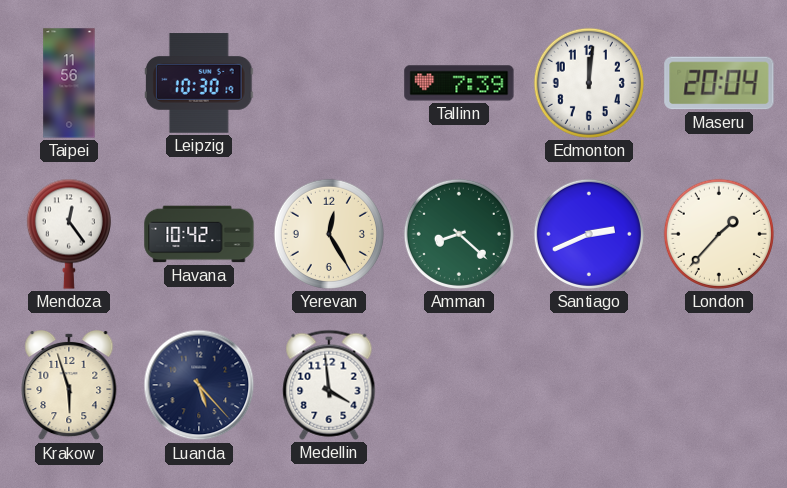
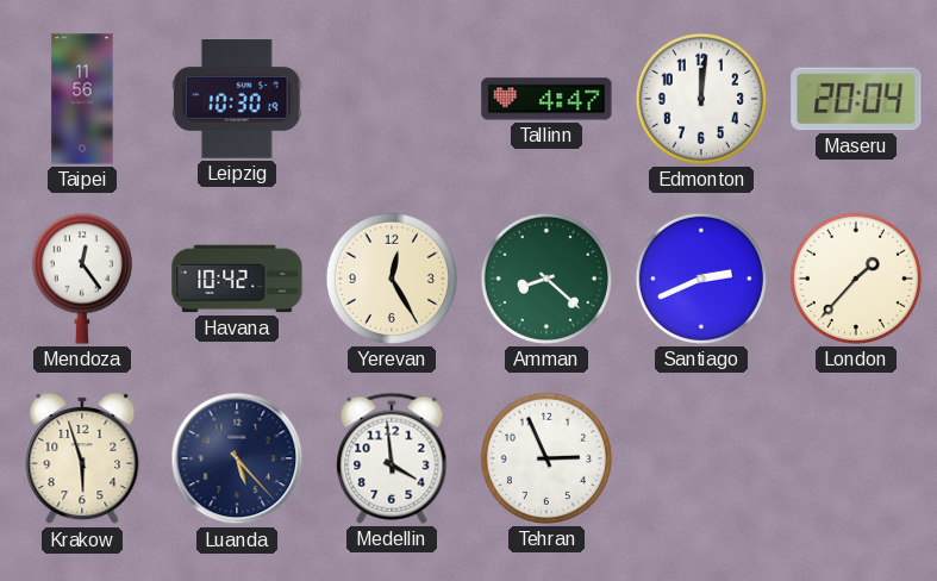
Tallinn: 7:39 -> 4:47 (546, 99)
Tehran: none -> 2:56 (546, 458)
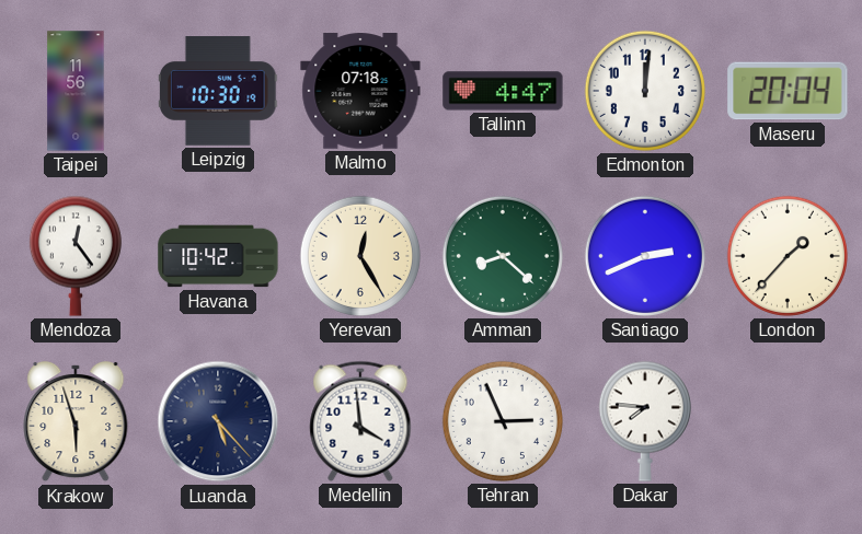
Malmo: none -> 07:18 (360, 91)
Dakar: none -> 7:46 (645, 421)
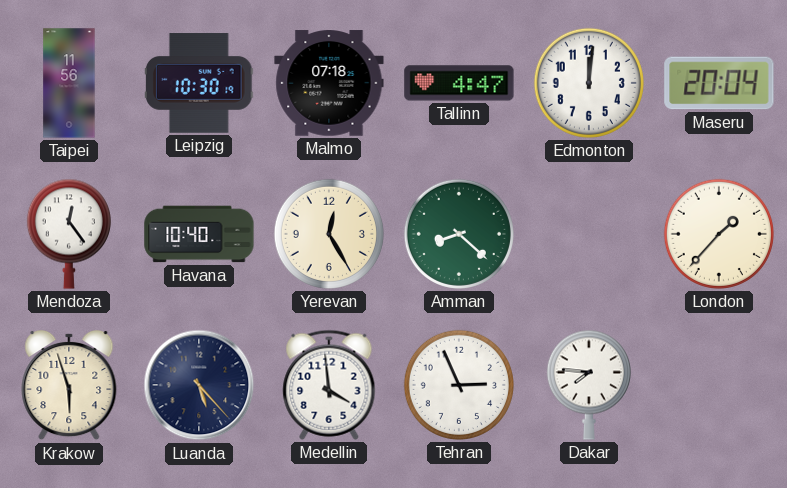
Havana: 10:42 -> 10:40 (199, 234)
Santiago: 2:41 -> none (645, 256)
